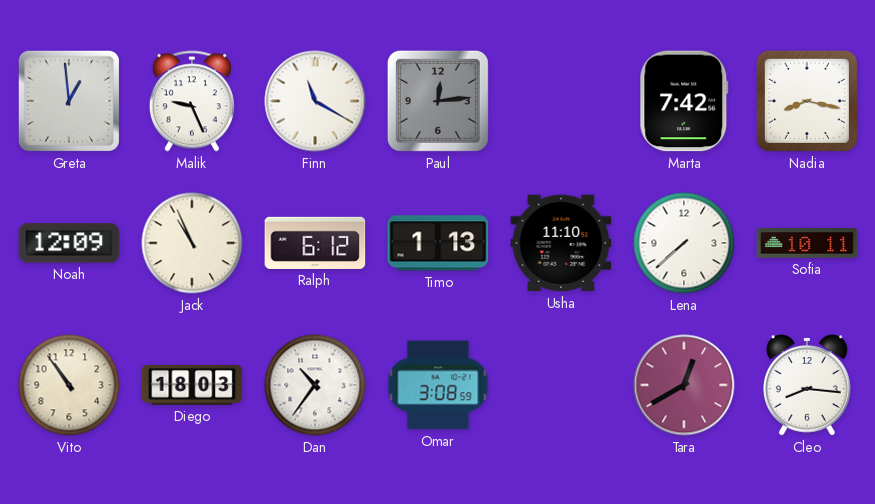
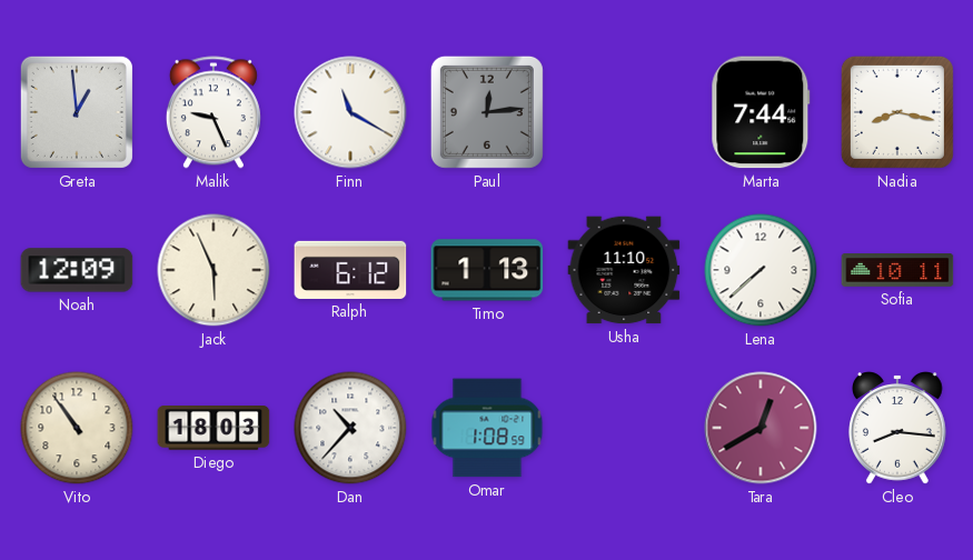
Marta: 7:42 -> 7:44 (761, 112)
Jack: 10:56 -> 5:56 (214, 270)
Dan: 10:36 -> 10:37 (350, 428)
Omar: 3:08 -> 1:08 (487, 428)
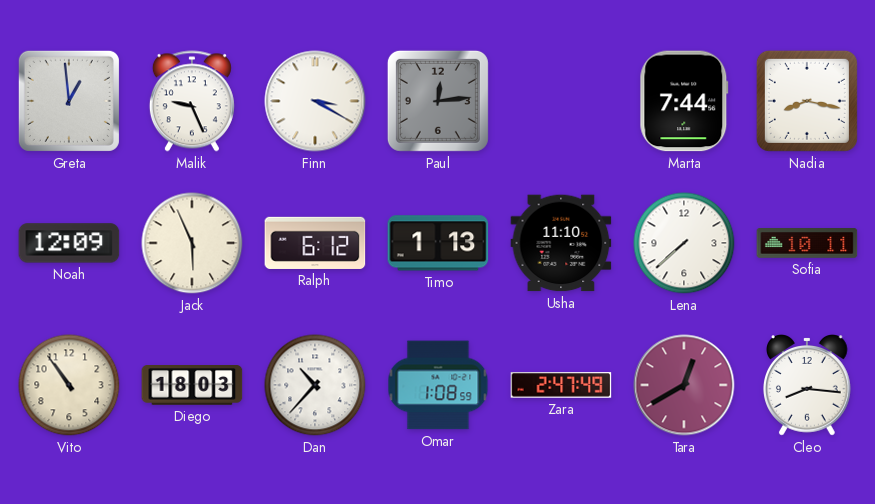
Finn: 11:20 -> 3:20 (315, 101)
Zara: none -> 2:47 (561, 385)
